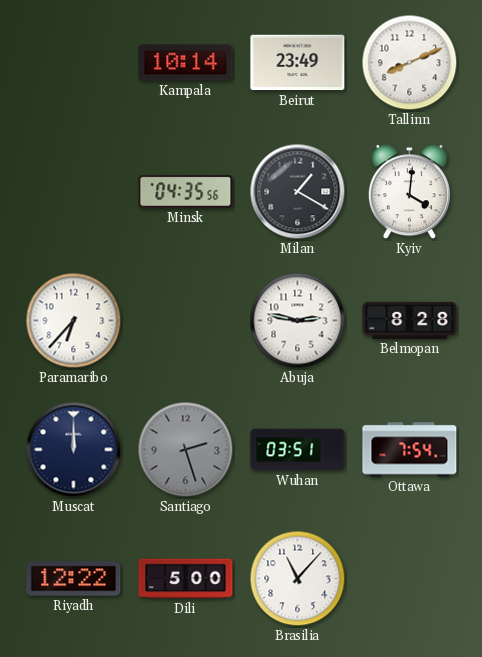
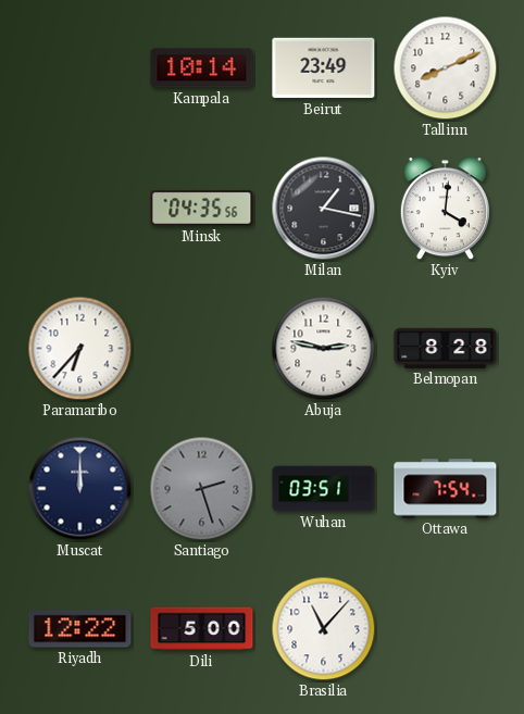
Milan: 1:20 -> 1:17 (324, 209)
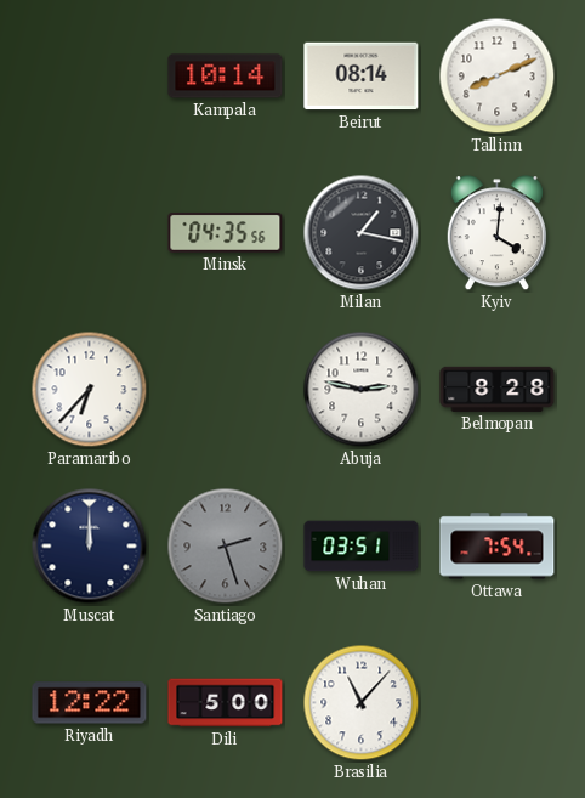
Beirut: 23:49 -> 08:14 (362, 77)
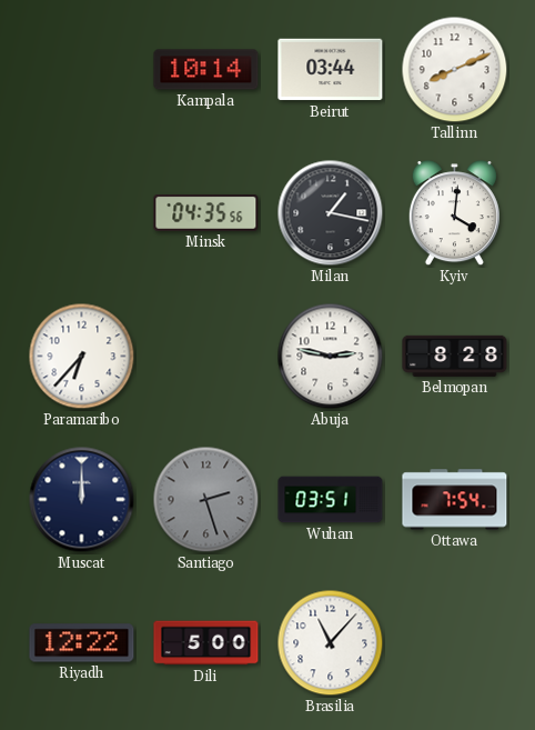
Beirut: 08:14 -> 03:44 (331, 70)
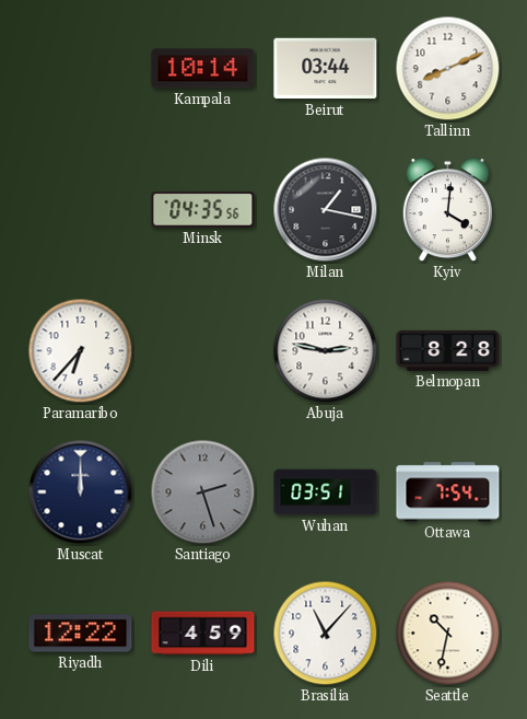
Dili: 5:00 -> 4:59 (203, 634)
Seattle: none -> 10:32 (448, 634)
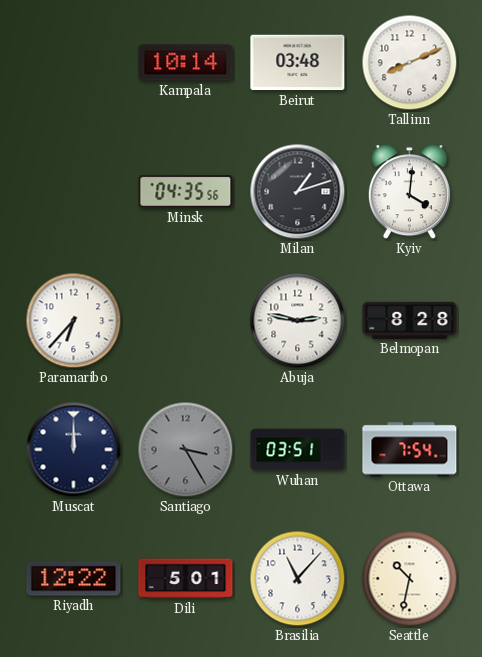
Beirut: 03:44 -> 03:48 (298, 63)
Milan: 1:17 -> 1:12 (298, 192)
Santiago: 2:27 -> 3:25 (186, 450)
Dili: 4:59 -> 5:01 (186, 579)
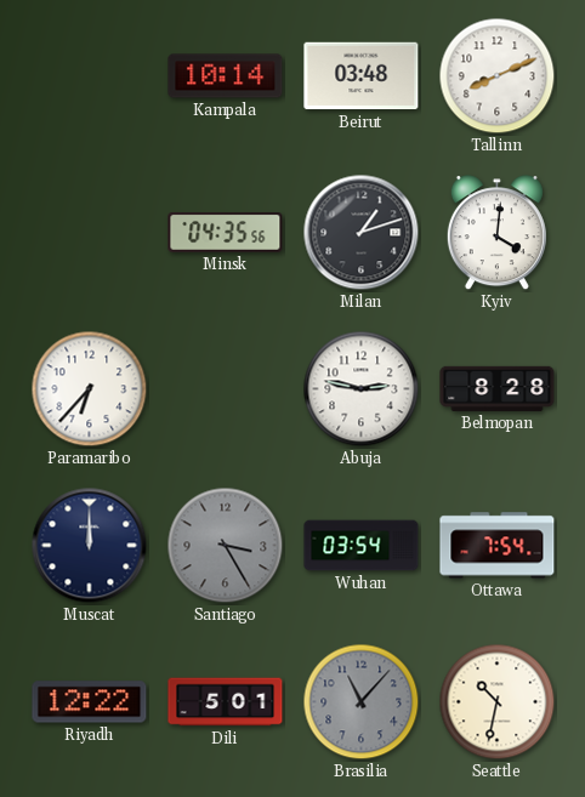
Wuhan: 03:51 -> 03:54 (362, 546)
Brasilia dial: white -> grey (362, 702)
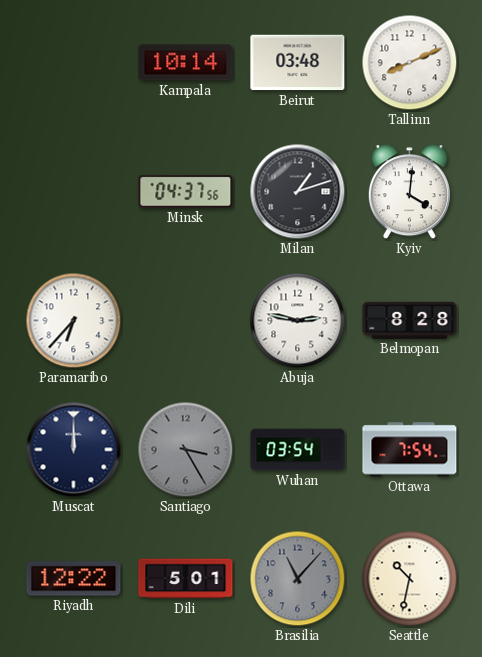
Minsk: 04:35 -> 04:37 (186, 192)
